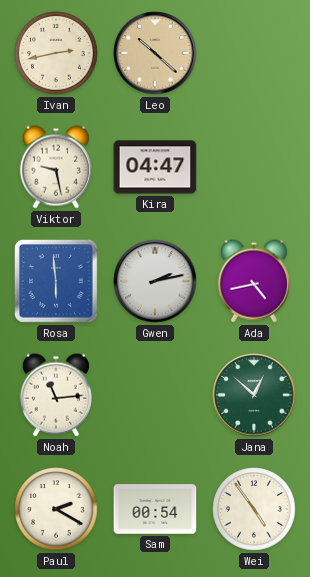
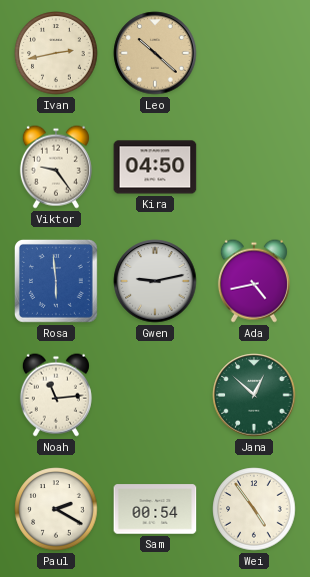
Viktor: 9:28 -> 9:24 (56, 167)
Kira: 04:47 -> 04:50 (155, 167)
Gwen: 2:13 -> 9:13 (155, 281)
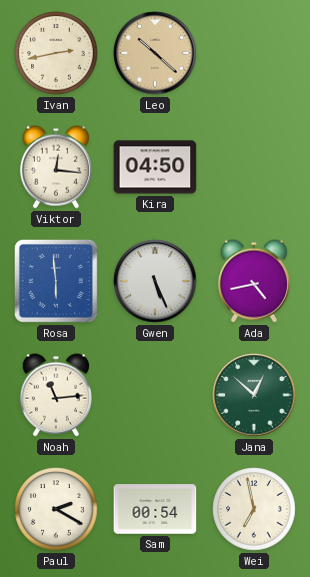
Viktor: 9:24 -> 12:16 (56, 167)
Gwen: 9:13 -> 5:26 (155, 281)
Wei: 4:54 -> 6:58 (254, 509)
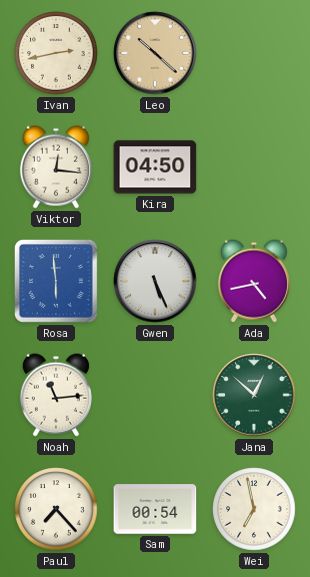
Paul: 2:20 -> 7:23 (56, 509)
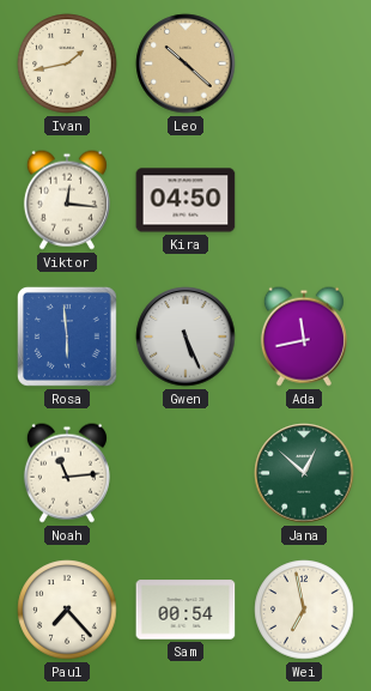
Ivan: 2:43 -> 1:43 (67, 63)
Ada: 4:43 -> 11:43 (304, 337)
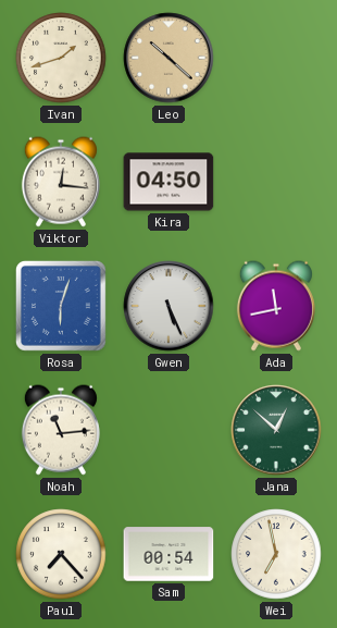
Ivan: 1:43 -> 1:42 (61, 58)
Rosa: 5:59 -> 6:03 (61, 306)
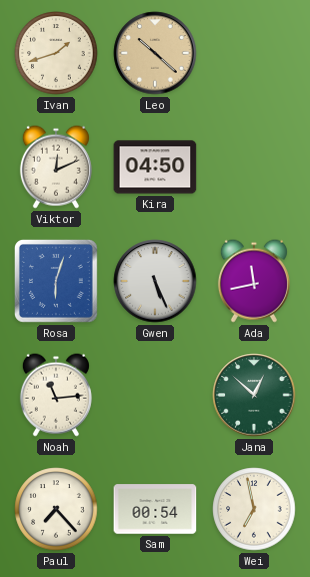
Viktor: 12:16 -> 12:11 (56, 167)
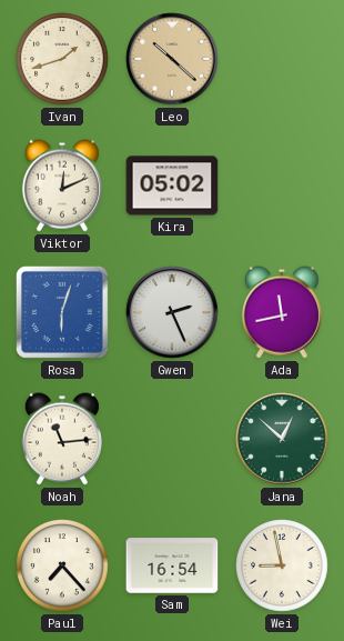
Kira: 04:50 -> 05:02 (172, 186)
Gwen: 5:26 -> 2:26 (172, 312)
Sam: 00:54 -> 16:54 (172, 565)
Wei: 6:58 -> 8:58 (282, 565)
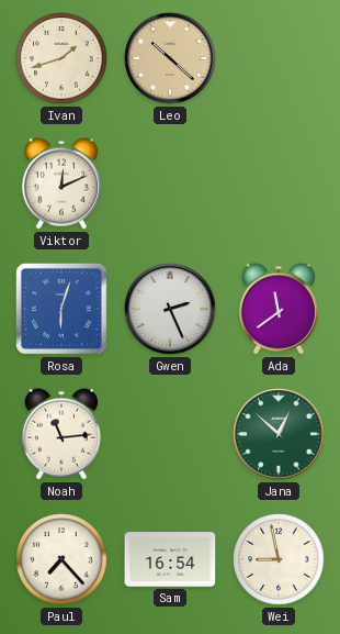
Kira: 05:02 -> none (172, 186)
Ada: 11:43 -> 11:39 (279, 309)
